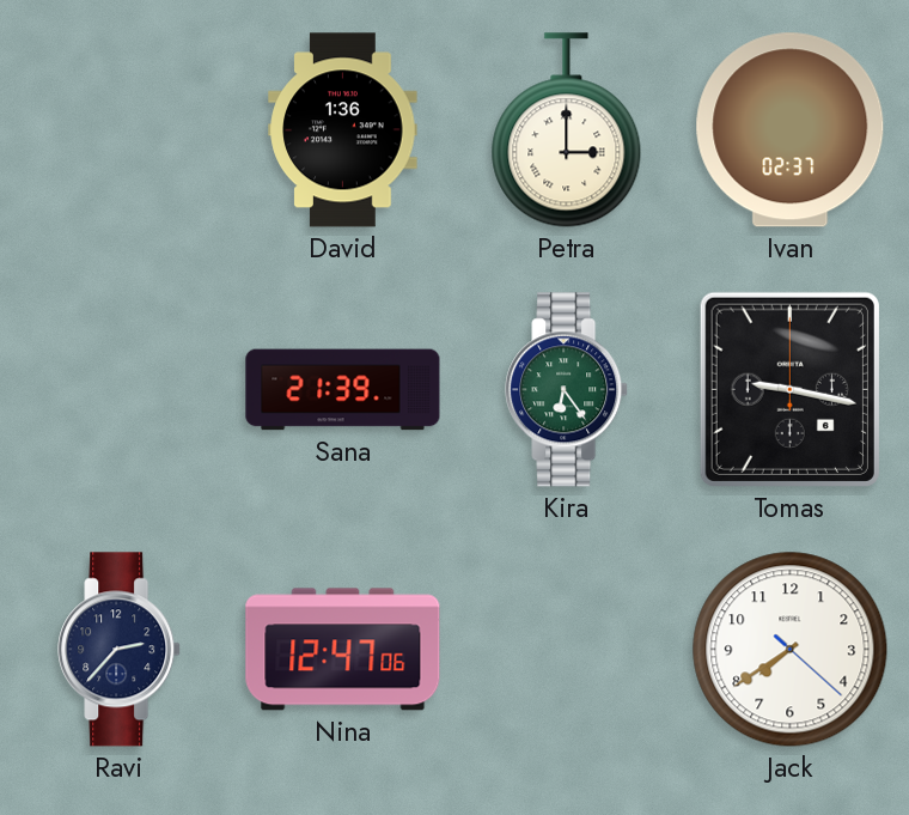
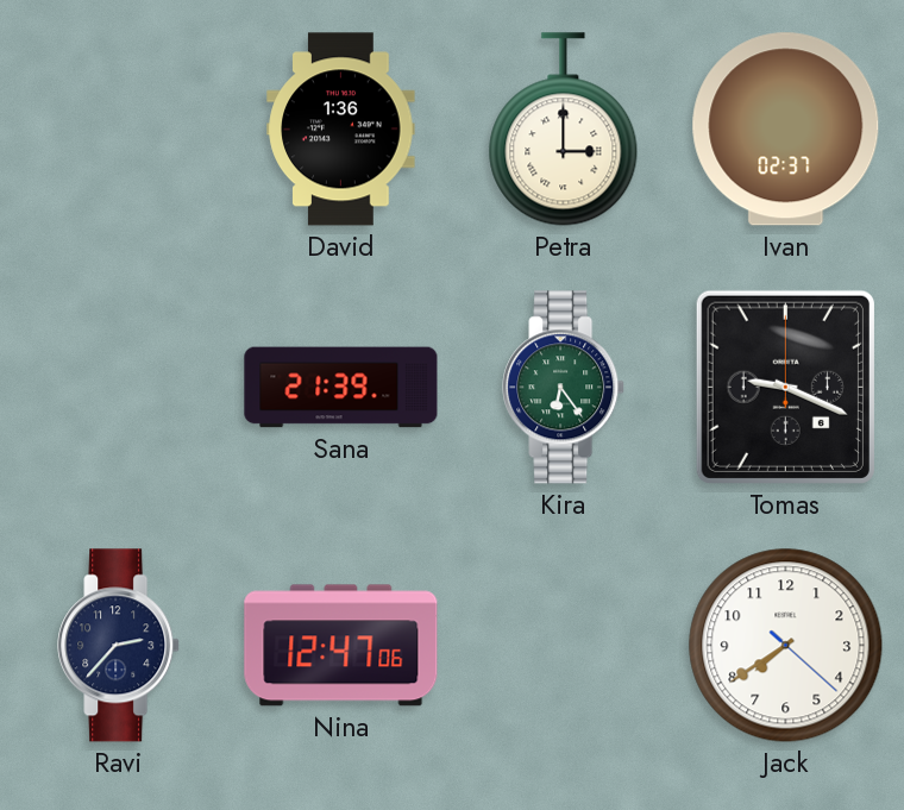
Tomas: 9:17 -> 9:19 (785, 387)
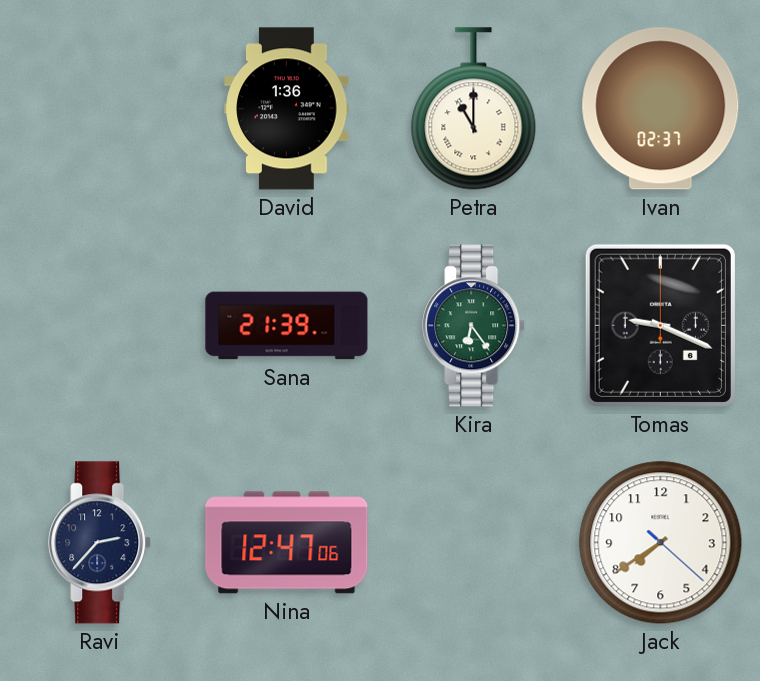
Petra: 3:00 -> 11:00 (474, 109)
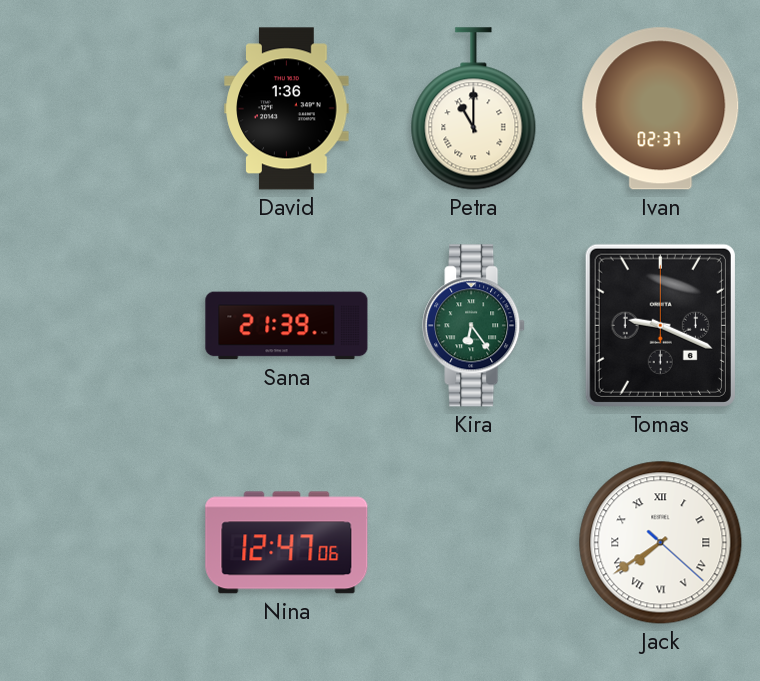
Ravi: 2:37 -> none (100, 543)
Jack numerals: Arabic -> Roman (661, 543)
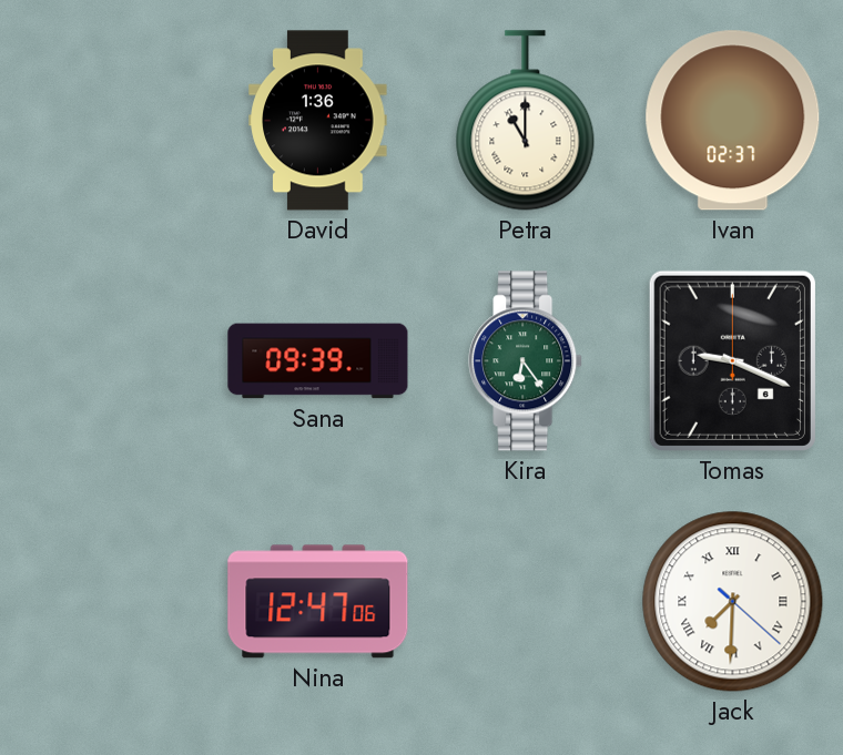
Sana: 21:39 -> 09:39 (318, 361)
Jack: 7:39 -> 7:30 (733, 602)
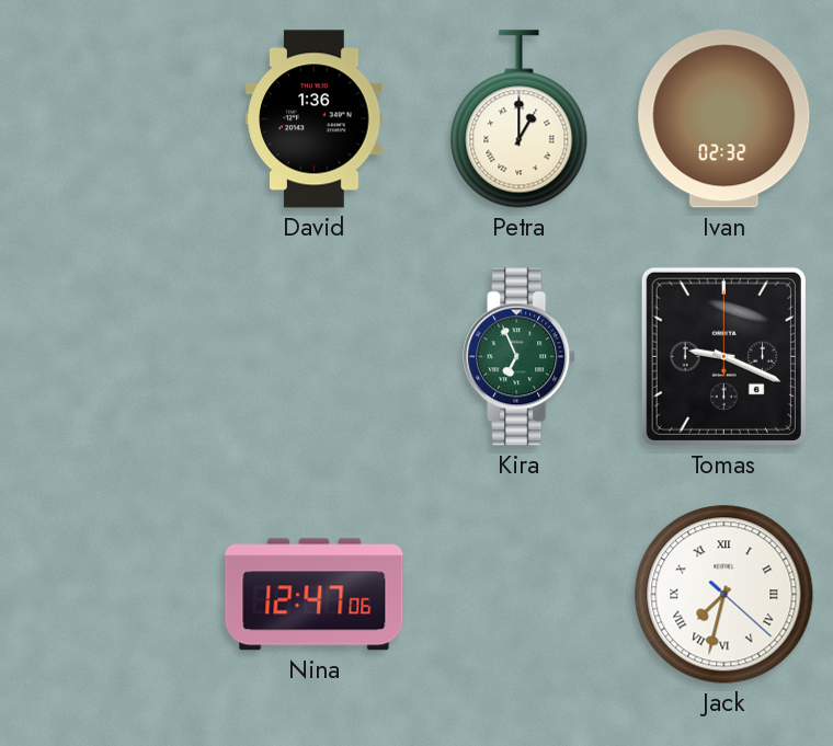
Petra: 11:00 -> 1:00 (520, 119)
Ivan: 02:37 -> 02:32 (724, 119)
Sana: 09:39 -> none (318, 361)
Kira: 6:24 -> 6:56 (520, 357)
Jack: 7:30 -> 7:32 (724, 595)
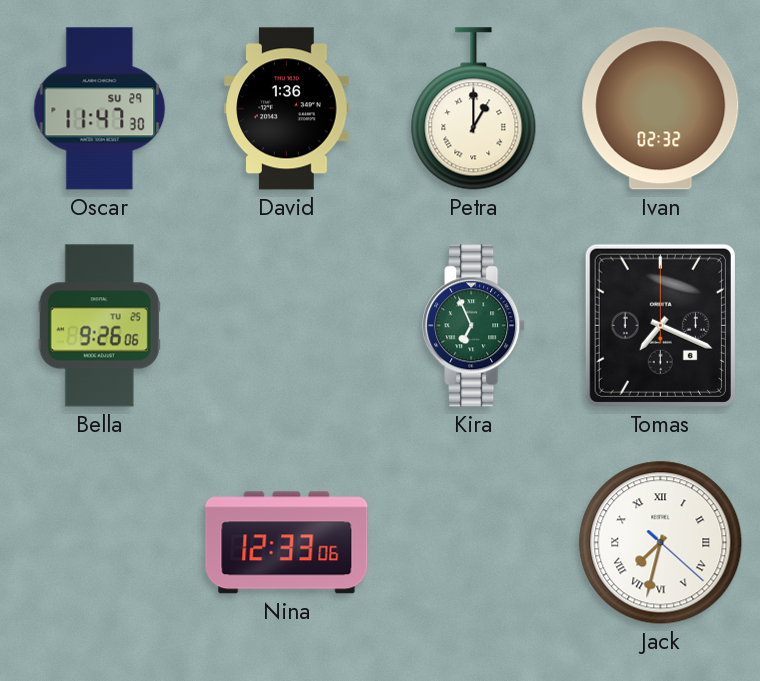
Oscar: none -> 11:47 (100, 109)
Bella: none -> 9:26 (99, 326)
Tomas: 9:19 -> 7:19 (660, 325)
Nina: 12:47 -> 12:33 (287, 543)
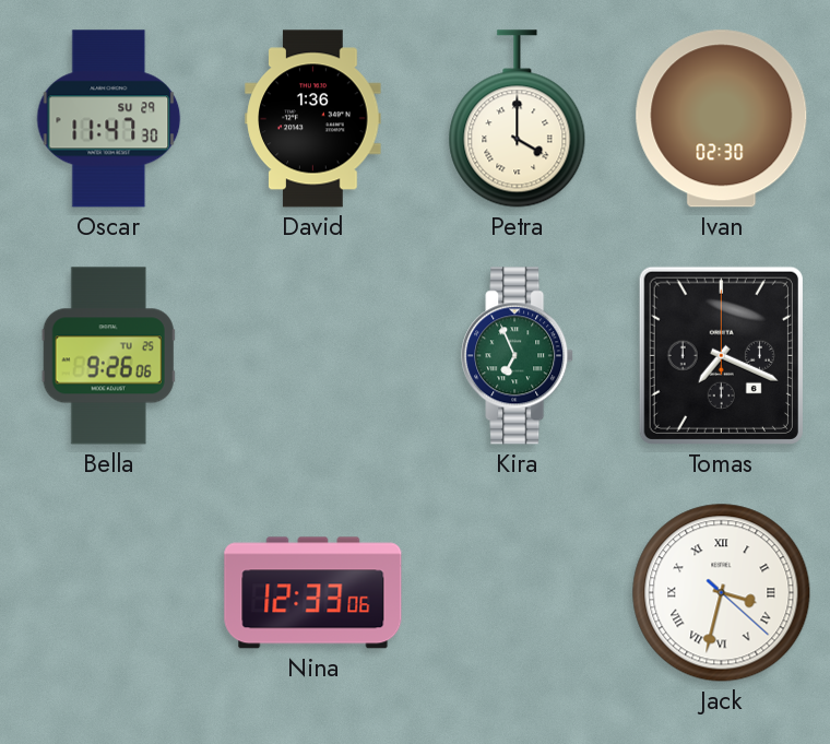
Petra: 1:00 -> 4:00 (518, 119)
Ivan: 02:32 -> 02:30 (722, 119)
Jack: 7:32 -> 3:32 (722, 593)
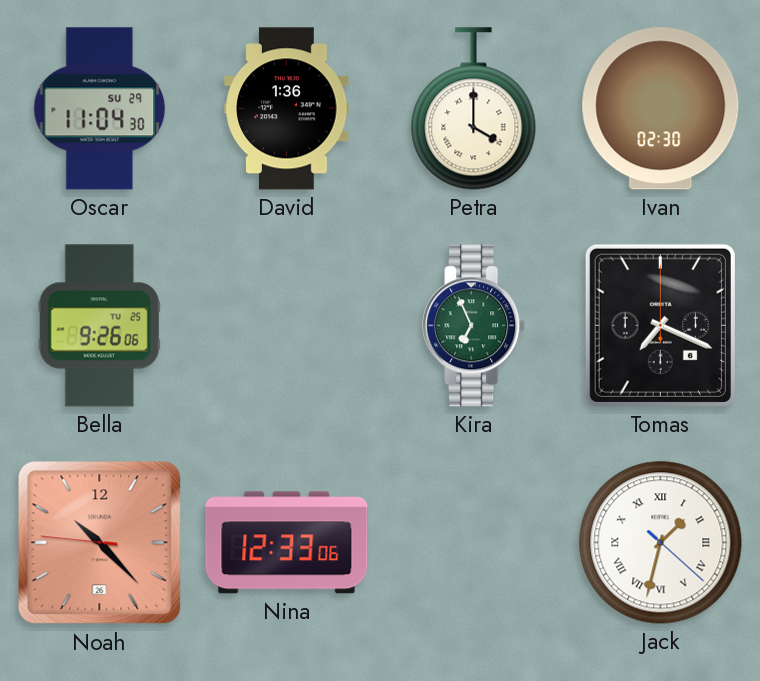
Oscar: 11:47 -> 11:04 (100, 109)
Noah: none -> 10:22 (100, 543)
Jack: 3:32 -> 1:32 (661, 543)
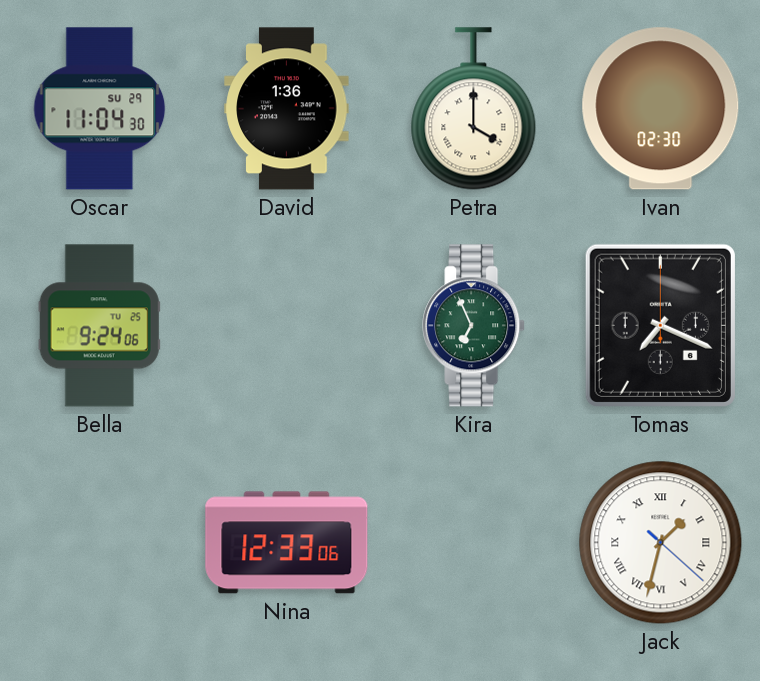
Bella: 9:26 -> 9:24 (99, 326)
Noah: 10:22 -> none (100, 543)
